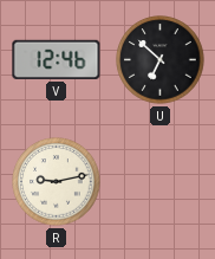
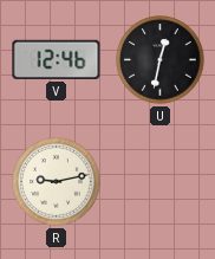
U: 6:52 -> 12:32 (161, 60)
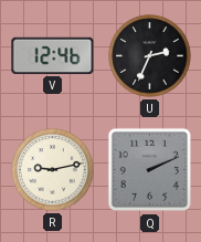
U: 12:32 -> 2:34 (150, 56)
Q: none -> 2:11 (150, 170)
